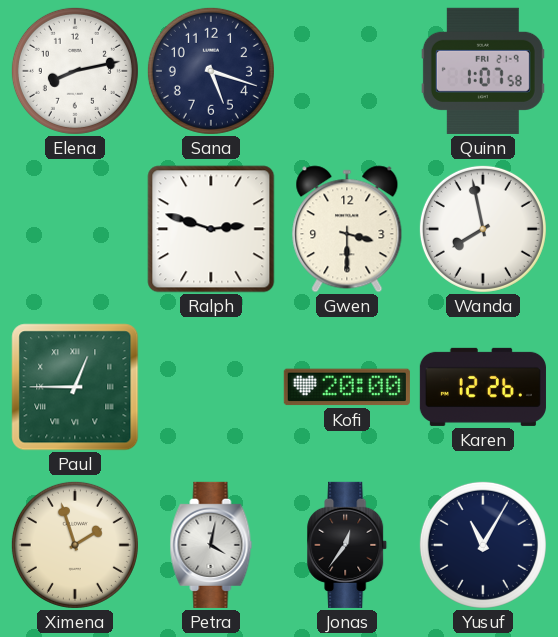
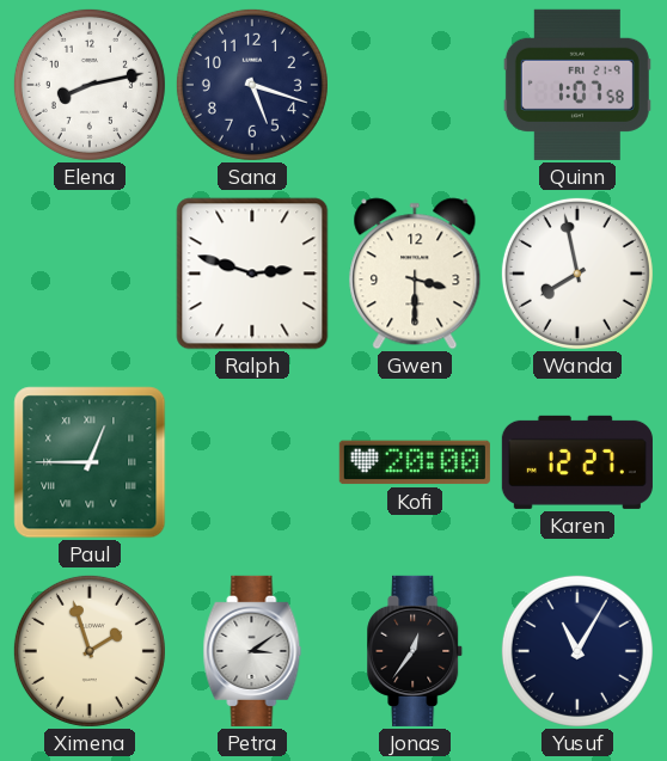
Karen: 12:26 -> 12:27 (577, 462)
Petra: 4:02 -> 3:09 (252, 651)
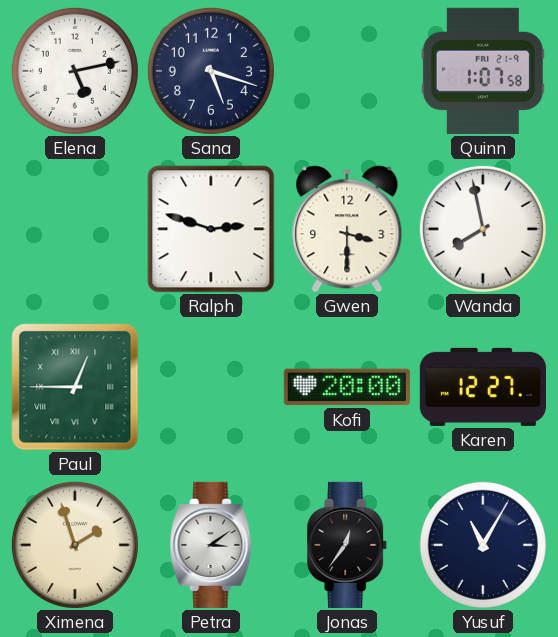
Elena: 8:13 -> 5:13 (75, 71)
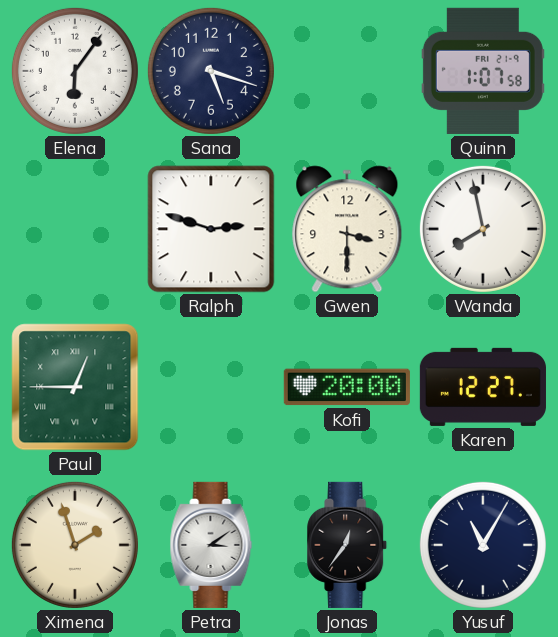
Elena: 5:13 -> 6:06 (75, 71)
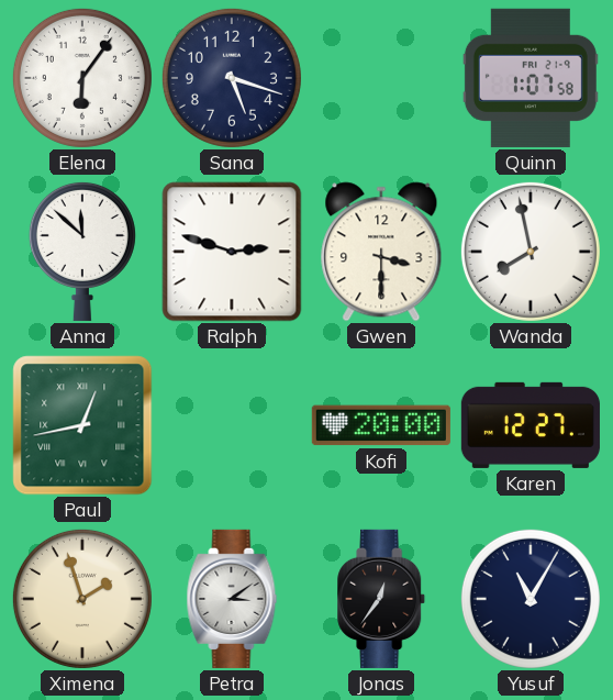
Anna: none -> 11:52 (82, 251)
Paul: 12:45 -> 12:43 (82, 425)
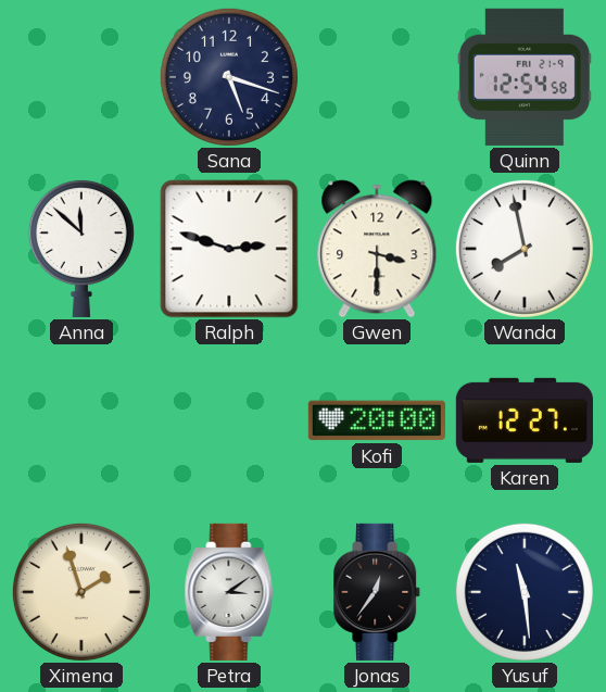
Elena: 6:06 -> none (82, 78)
Quinn: 1:07 -> 12:54 (525, 77)
Paul: 12:43 -> none (82, 425)
Yusuf: 11:05 -> 11:29 (525, 592)
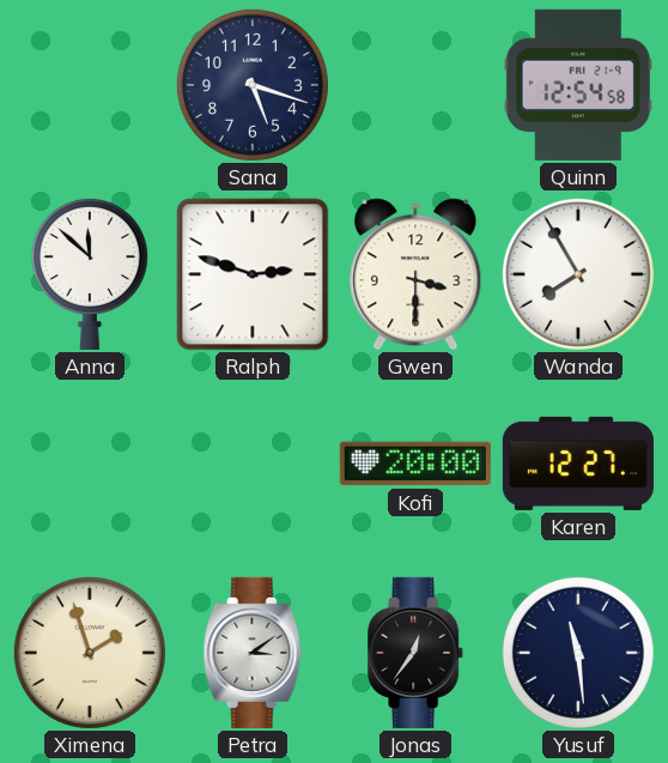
Wanda: 7:58 -> 7:55 (578, 274)
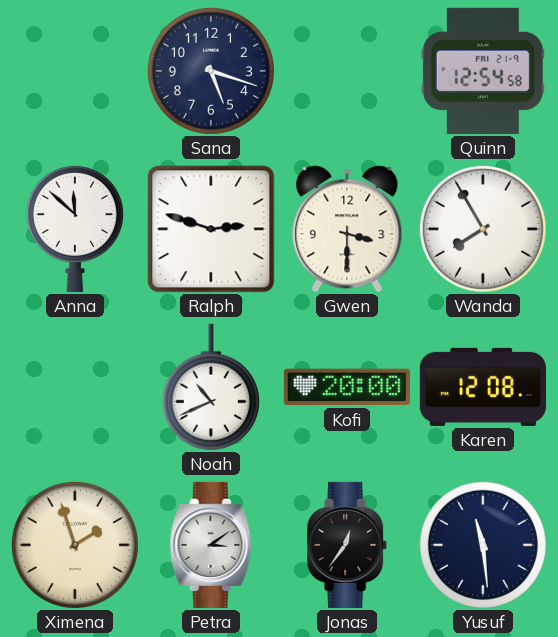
Noah: none -> 10:41 (211, 387)
Karen: 12:27 -> 12:08 (483, 387)
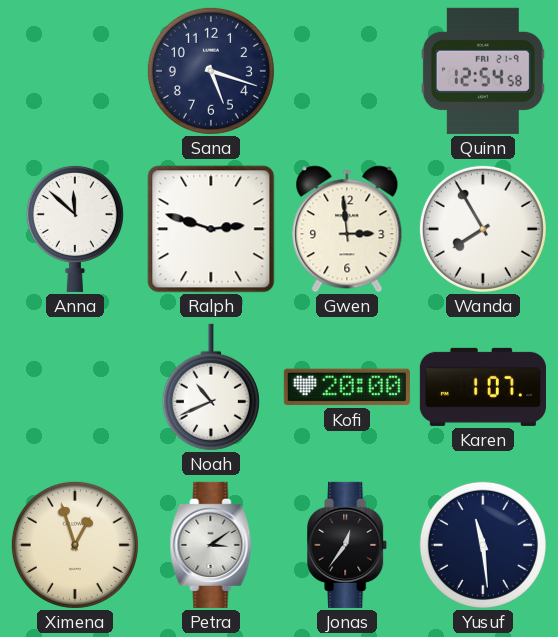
Gwen: 3:30 -> 2:59 (347, 229)
Karen: 12:08 -> 1:07 (483, 387)
Ximena: 1:57 -> 12:57 (75, 545)
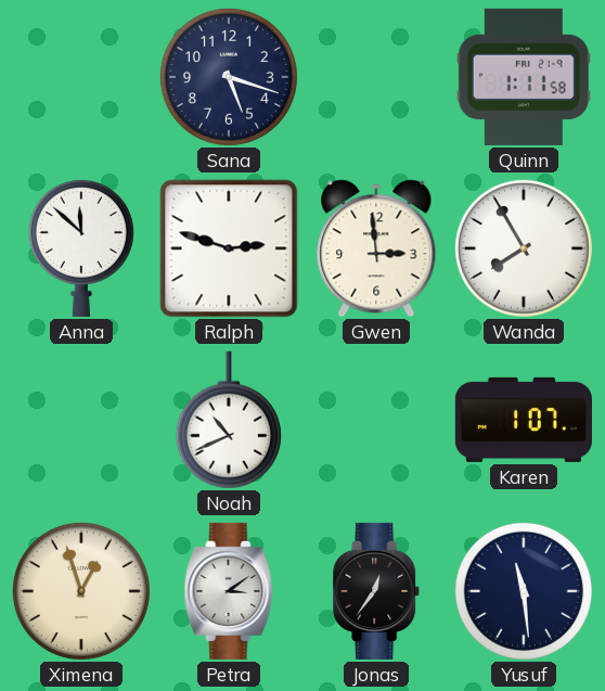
Quinn: 12:54 -> 1:11 (524, 77)
Kofi: 20:00 -> none (347, 387)
